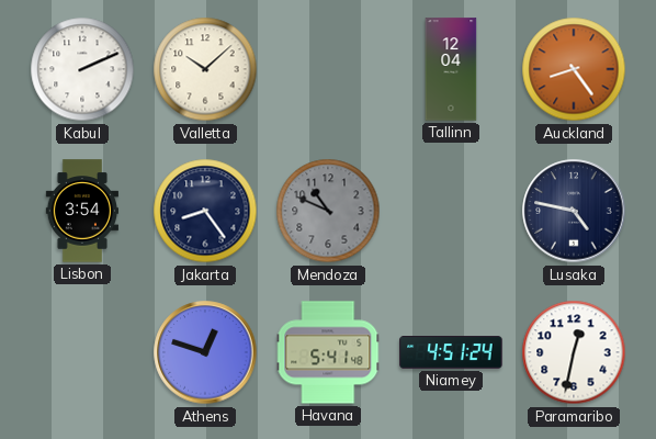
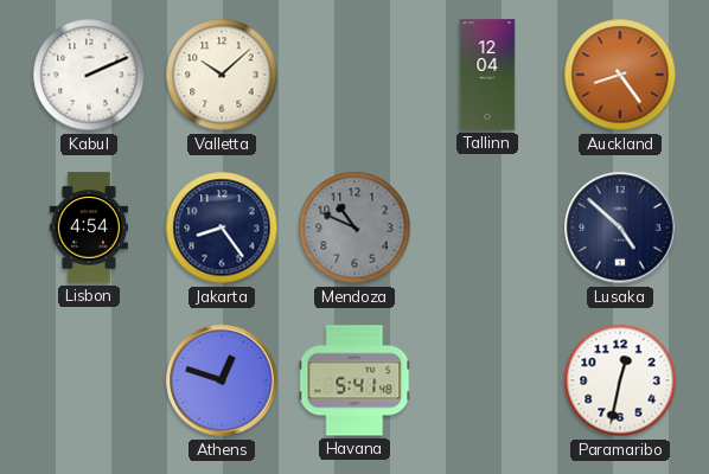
Lisbon: 3:54 -> 4:54 (88, 228)
Lusaka: 4:47 -> 4:52 (620, 228)
Niamey: 4:51 -> none (451, 352)
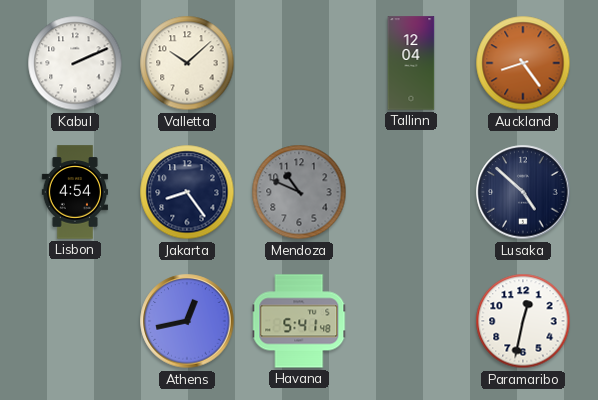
Athens: 12:48 -> 12:43 (187, 321)
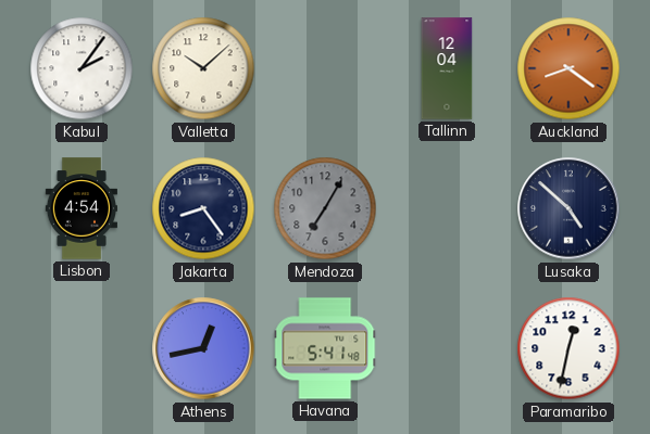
Kabul: 2:11 -> 2:06 (82, 68)
Auckland: 8:24 -> 8:21 (568, 68)
Mendoza: 10:49 -> 7:05 (325, 208)
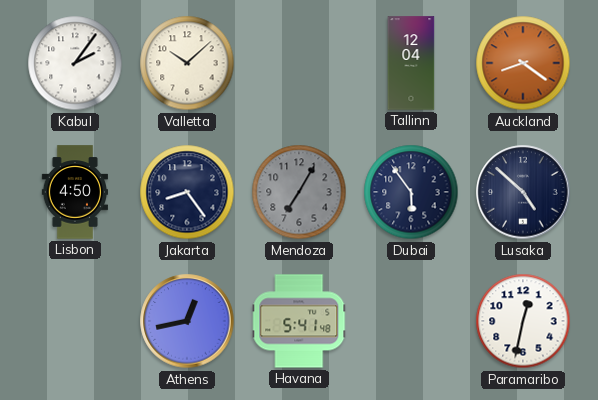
Lisbon: 4:54 -> 4:50 (74, 192)
Dubai: none -> 5:54 (411, 192)
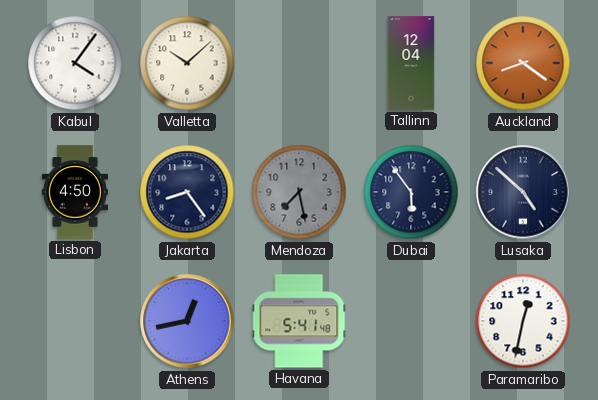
Kabul: 2:06 -> 4:06 (75, 63)
Mendoza: 7:05 -> 7:28 (299, 192)
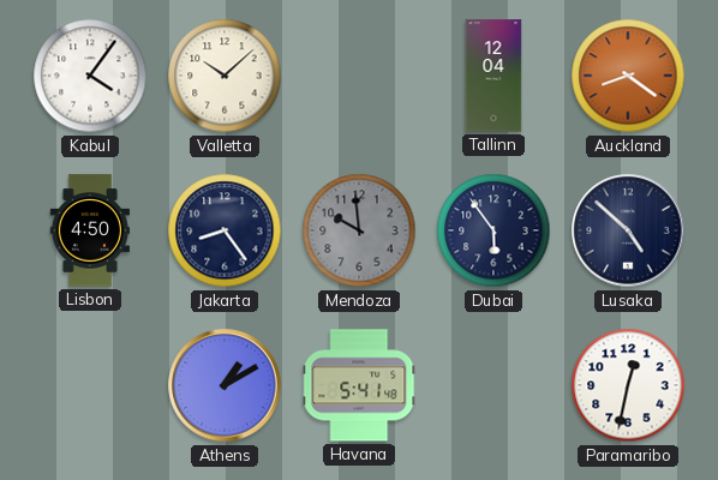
Mendoza: 7:28 -> 9:59 (359, 230)
Athens: 12:43 -> 1:10 (225, 385)
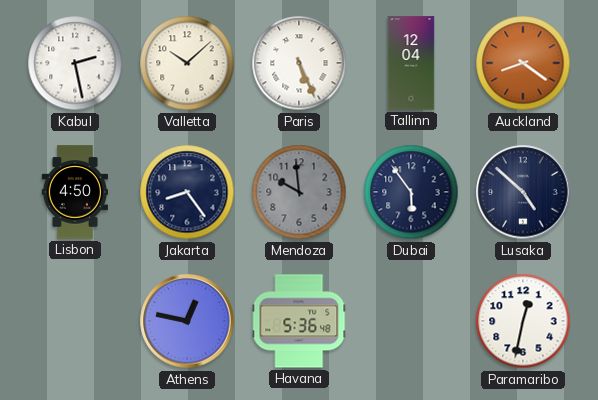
Kabul: 4:06 -> 2:28 (75, 63)
Paris: none -> 5:26 (299, 63)
Athens: 1:10 -> 12:47 (187, 321)
Havana: 5:41 -> 5:36 (299, 321)
